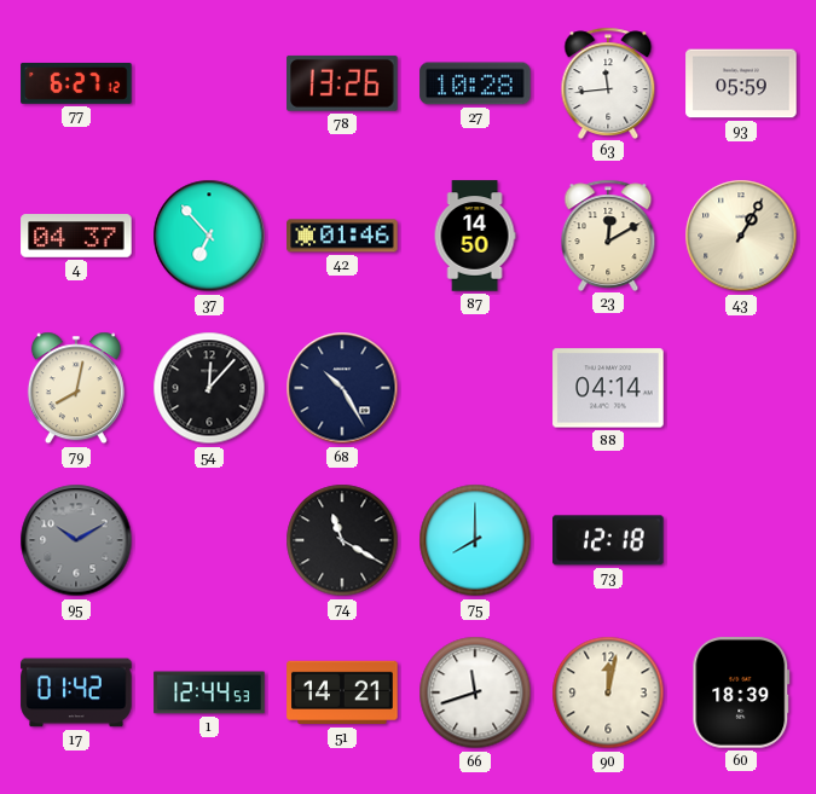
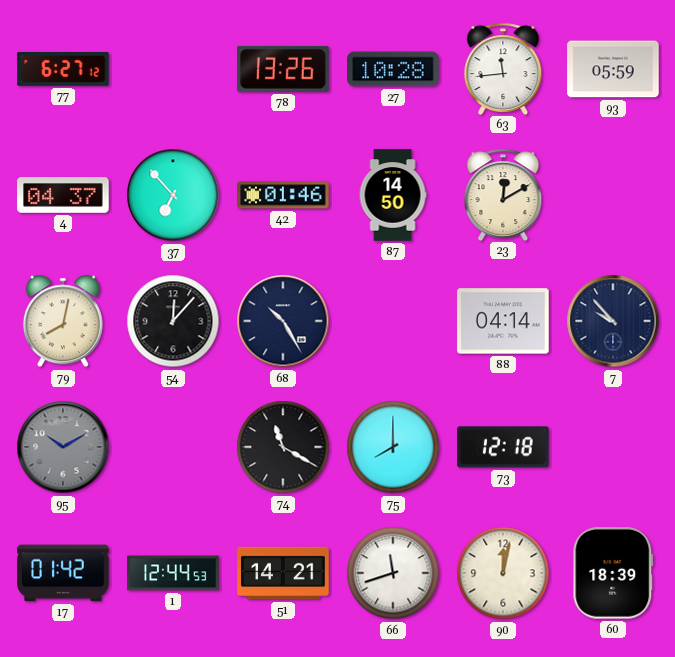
43: 1:05 -> none (741, 236)
7: none -> 9:53 (613, 321)
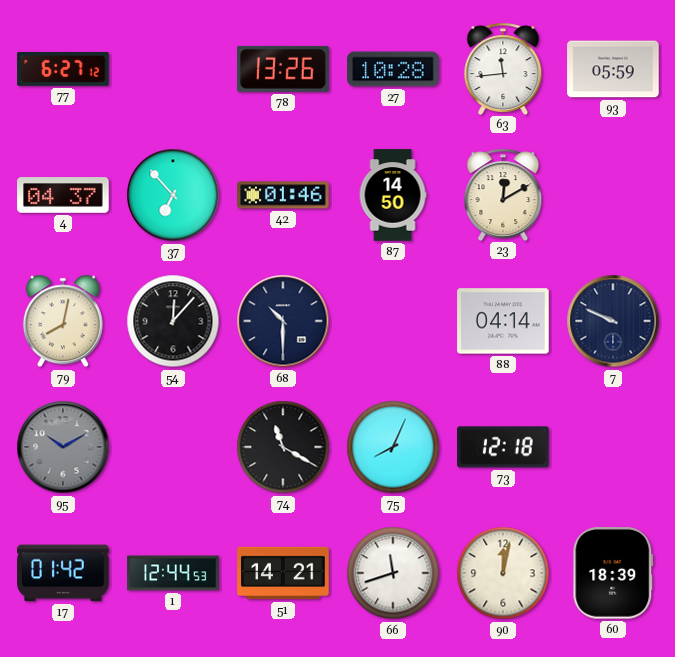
68: 10:25 -> 10:30 (283, 321)
7: 9:53 -> 9:49 (613, 321)
75: 8:00 -> 8:04 (393, 447)
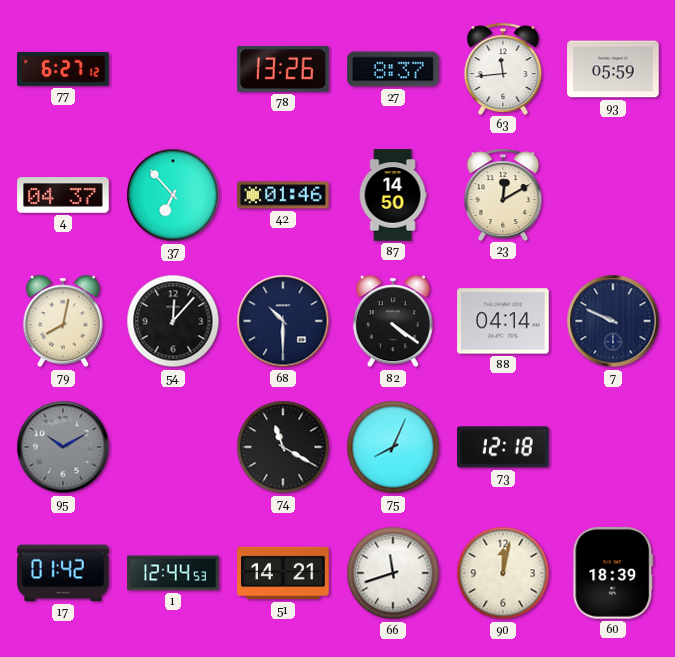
27: 10:28 -> 8:37 (393, 69)
82: none -> 4:21 (393, 321)
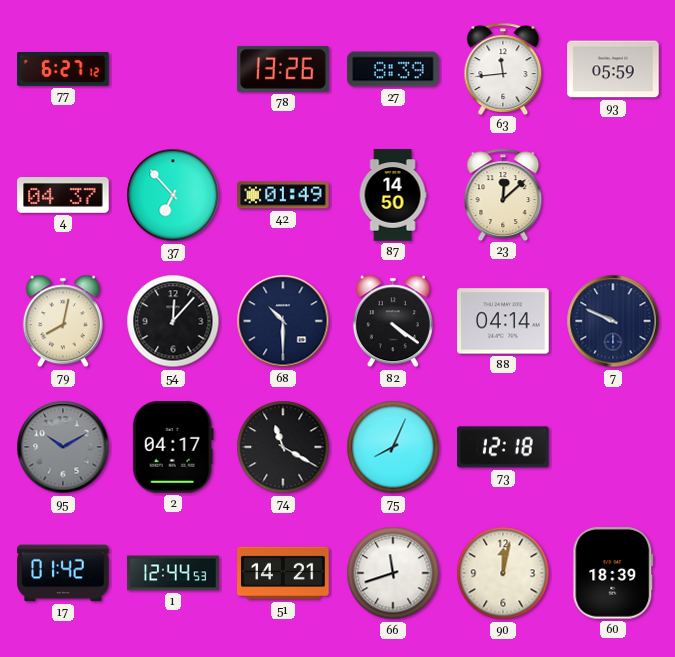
27: 8:37 -> 8:39 (393, 69)
42: 01:46 -> 01:49 (283, 195)
23: 12:10 -> 12:08 (503, 194)
2: none -> 04:17 (173, 447)
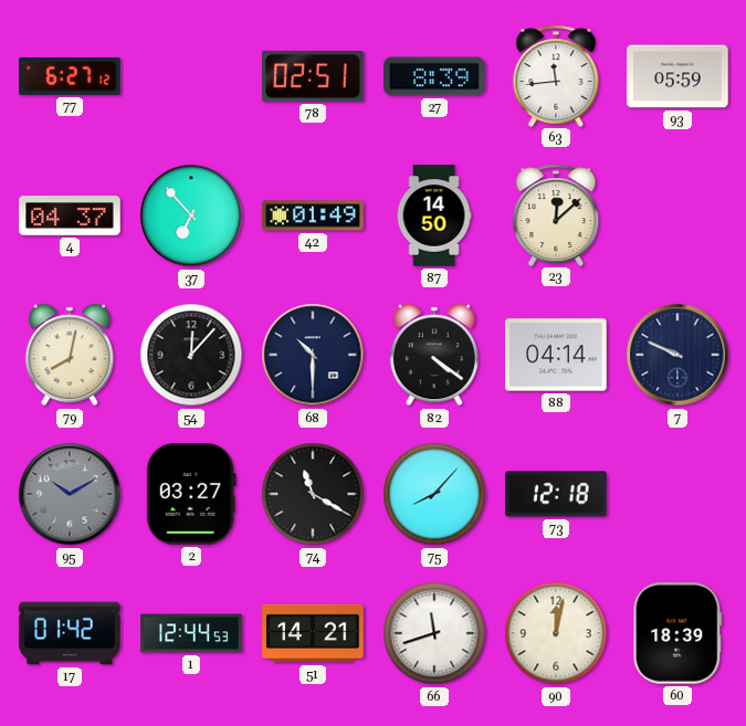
78: 13:26 -> 02:51 (313, 76)
2: 04:17 -> 03:27 (191, 494)
75: 8:04 -> 8:07 (434, 494)
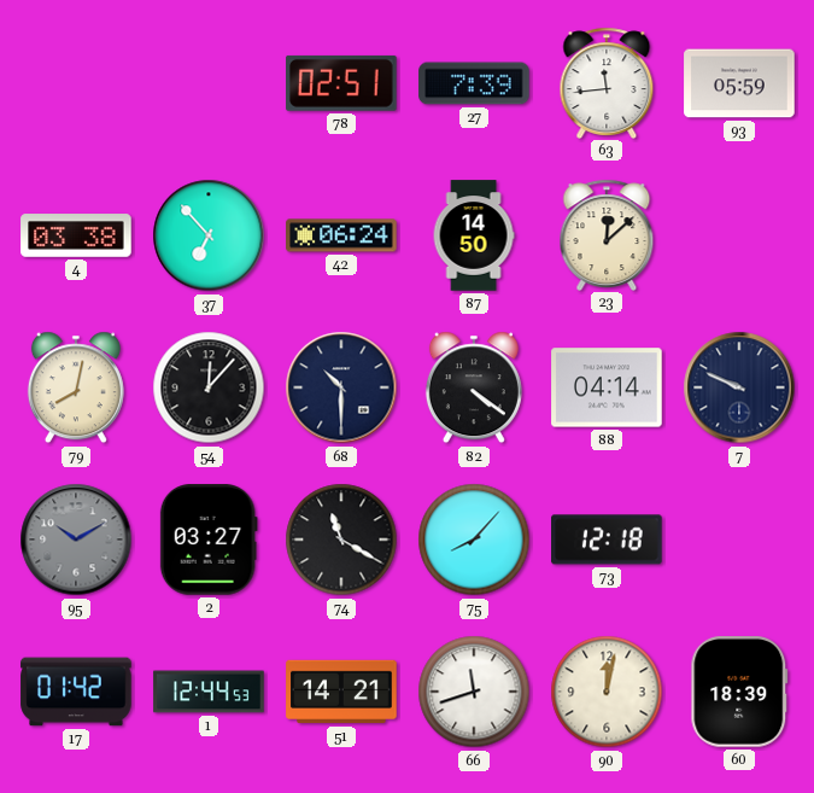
77: 6:27 -> none (70, 76)
27: 8:39 -> 7:39 (474, 83)
4: 04:37 -> 03:38 (76, 235)
42: 01:49 -> 06:24 (341, 235)
